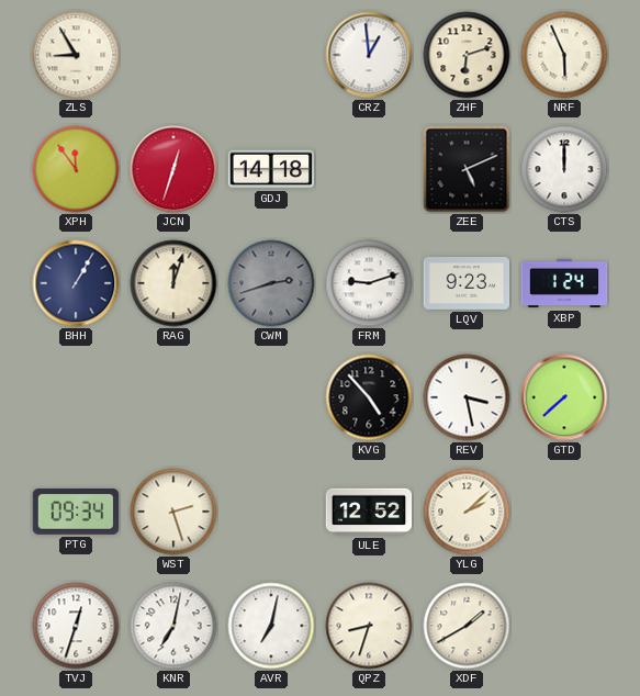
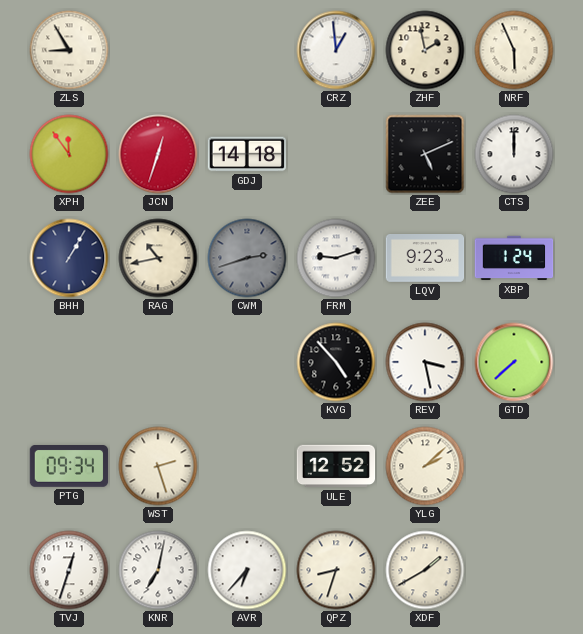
ZHF: 6:12 -> 1:58 (425, 50)
RAG: 12:03 -> 10:43 (158, 258)
AVR: 7:02 -> 6:37 (247, 570)
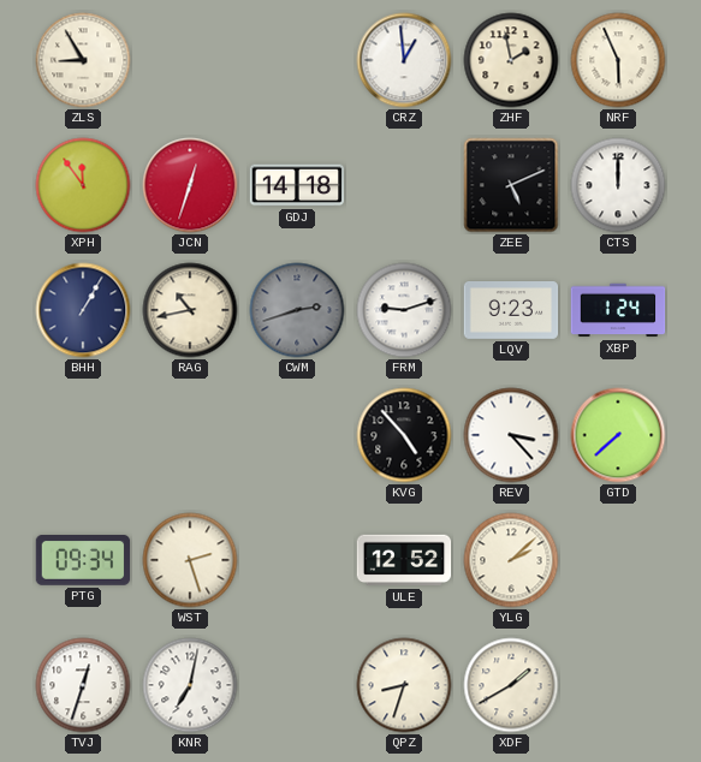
REV: 3:28 -> 3:23 (511, 435)
AVR: 6:37 -> none (247, 570)
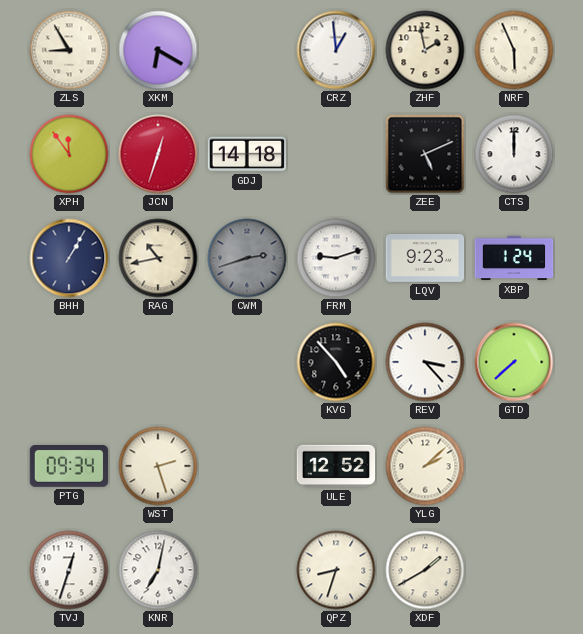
XKM: none -> 6:20 (158, 50)
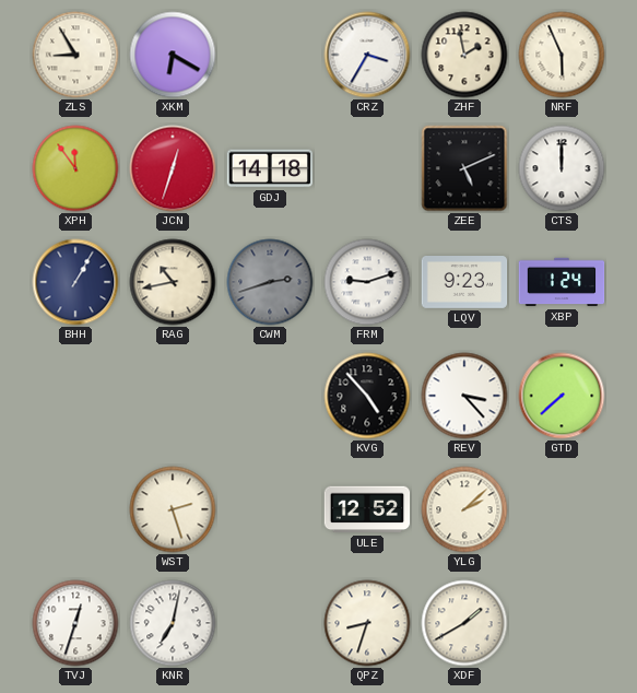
CRZ: 12:59 -> 3:35 (367, 55)
PTG: 09:34 -> none (69, 467)
